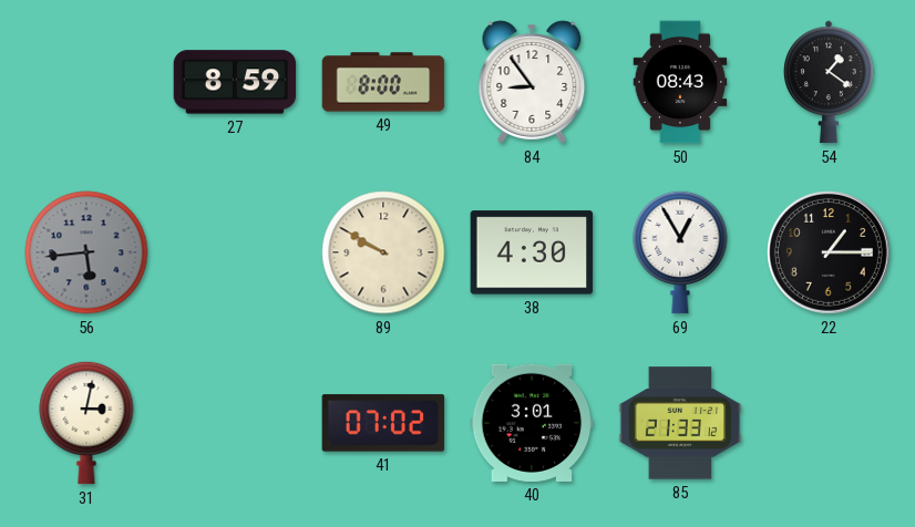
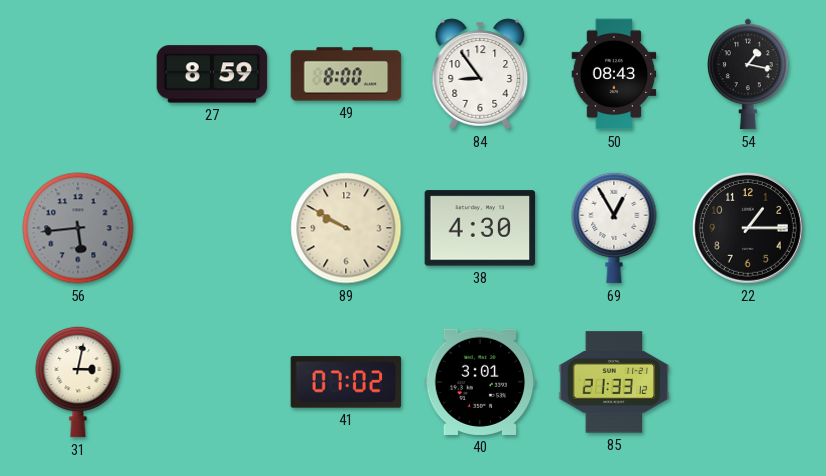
54: 1:21 -> 1:17 (749, 74)
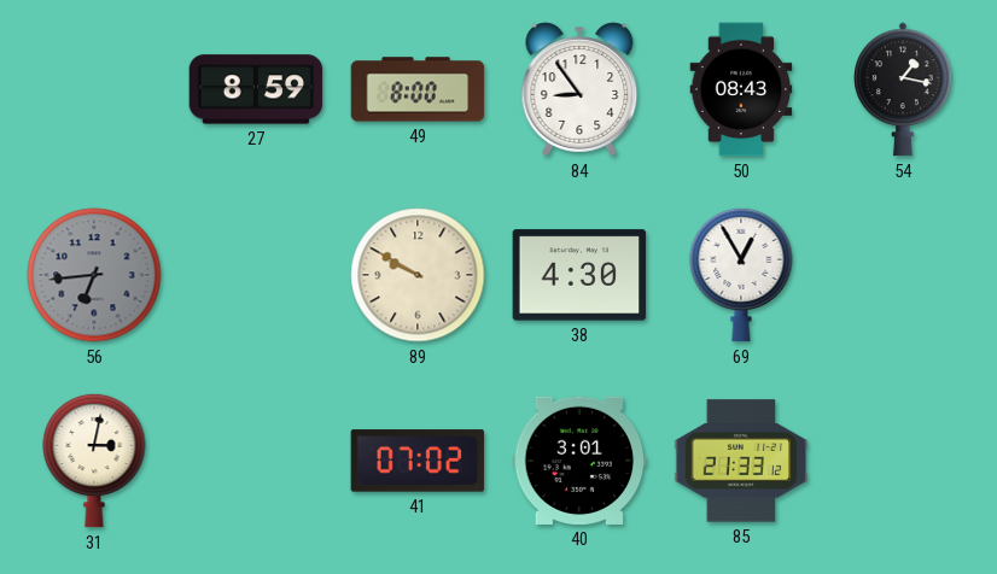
56: 5:44 -> 6:44 (94, 275)
22: 1:15 -> none (749, 229)
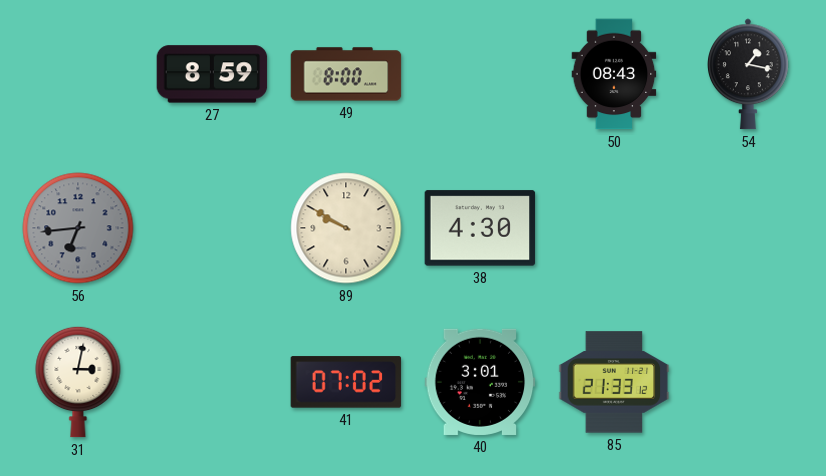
84: 8:54 -> none (579, 89)
69: 12:55 -> none (741, 275)
